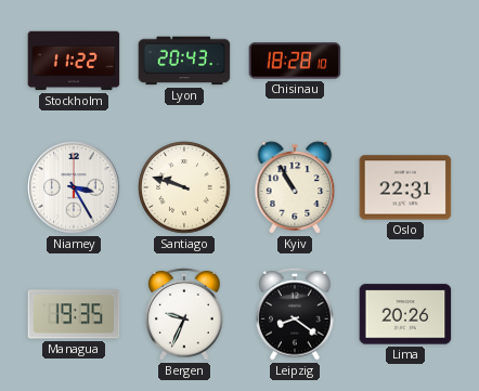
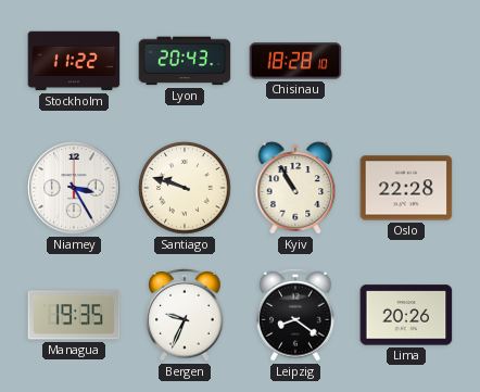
Oslo: 22:31 -> 22:28 (406, 188)
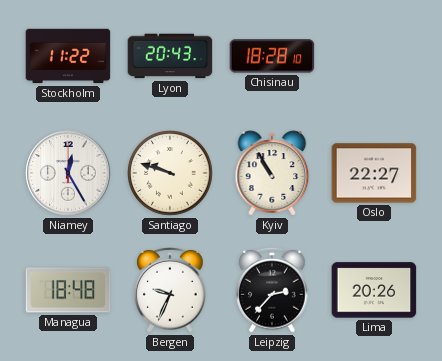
Niamey: 3:25 -> 12:25 (68, 173)
Oslo: 22:28 -> 22:27 (374, 173)
Managua: 19:35 -> 18:48 (68, 290)
Leipzig: 8:21 -> 2:37 (272, 290)
